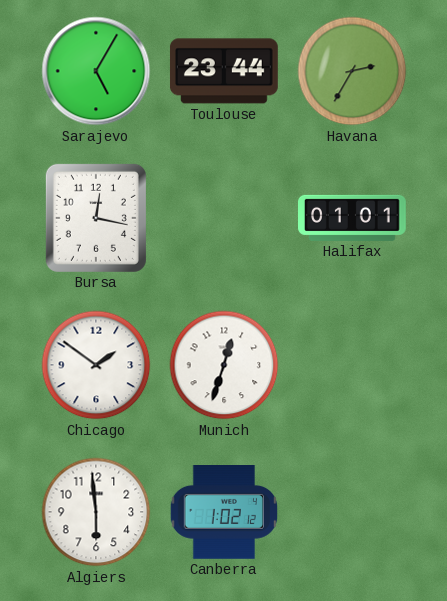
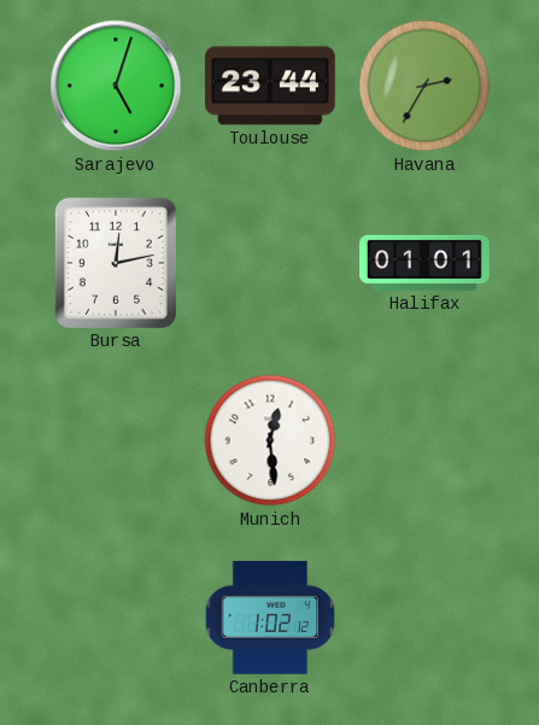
Sarajevo: 5:05 -> 5:03 (116, 86)
Bursa: 12:17 -> 12:13 (116, 263)
Chicago: 1:51 -> none (96, 365)
Munich: 12:33 -> 12:29 (270, 440)
Algiers: 5:59 -> none (96, 512)
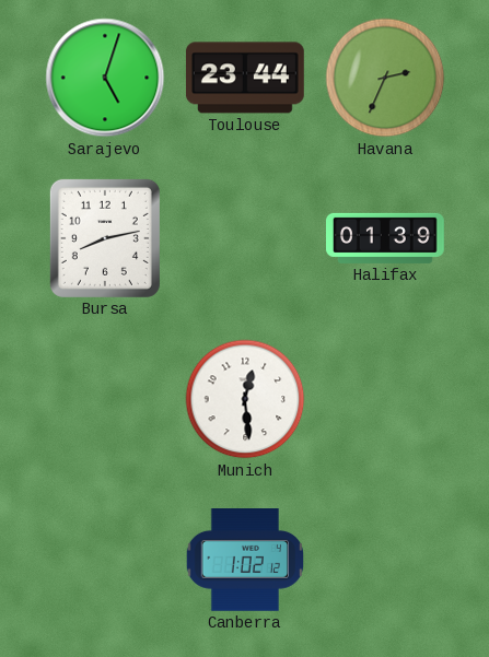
Havana: 2:35 -> 2:34 (385, 78)
Bursa: 12:13 -> 8:13 (105, 238)
Halifax: 01:01 -> 01:39 (386, 238)
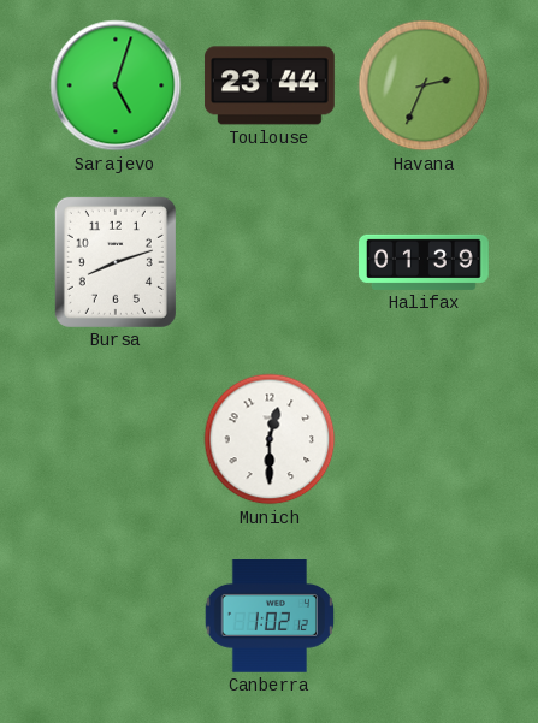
Bursa: 8:13 -> 8:12 (116, 262)
Munich: 12:29 -> 12:30 (270, 439)
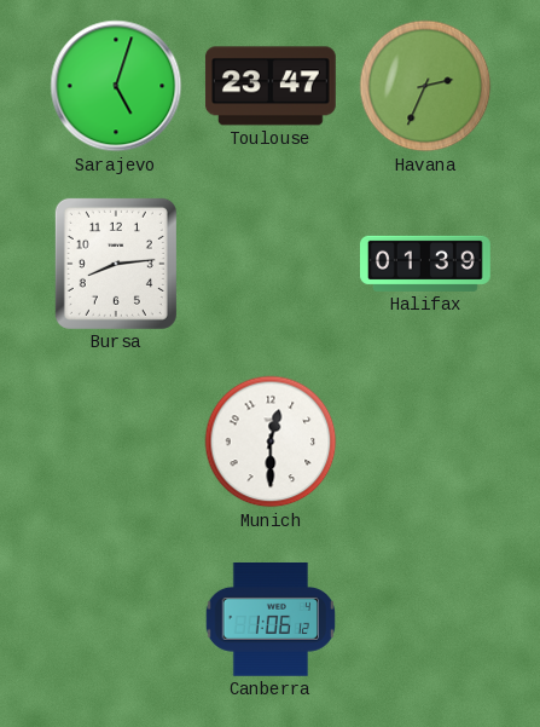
Toulouse: 23:44 -> 23:47 (271, 86)
Bursa: 8:12 -> 8:14 (116, 264)
Canberra: 1:02 -> 1:06 (269, 621)
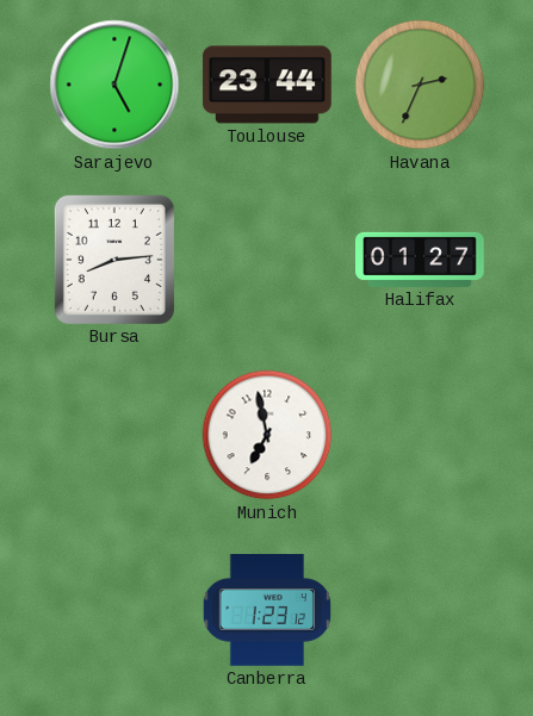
Toulouse: 23:47 -> 23:44 (267, 85)
Halifax: 01:39 -> 01:27 (421, 260)
Munich: 12:30 -> 6:58 (267, 435)
Canberra: 1:06 -> 1:23 (266, 611)
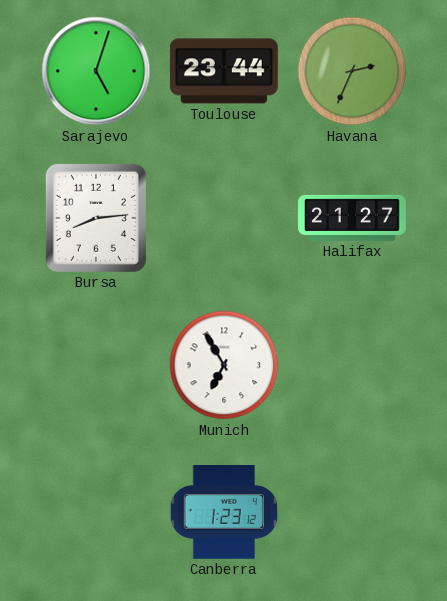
Halifax: 01:27 -> 21:27 (353, 218)
Munich: 6:58 -> 6:55 (224, 365)
